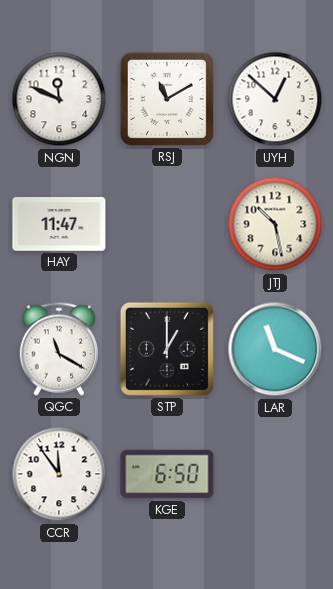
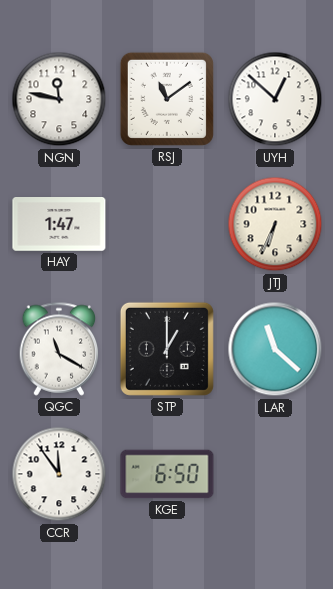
NGN: 11:49 -> 11:47 (59, 99)
RSJ: 11:10 -> 11:09 (167, 99)
HAY: 11:47 -> 1:47 (59, 224)
JTJ: 10:28 -> 6:34 (275, 224)
LAR: 11:19 -> 11:22 (275, 349)
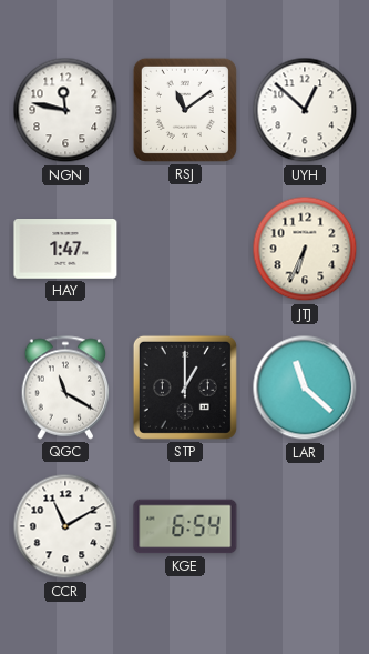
CCR: 11:54 -> 11:10 (65, 526)
KGE: 6:50 -> 6:54 (185, 526)
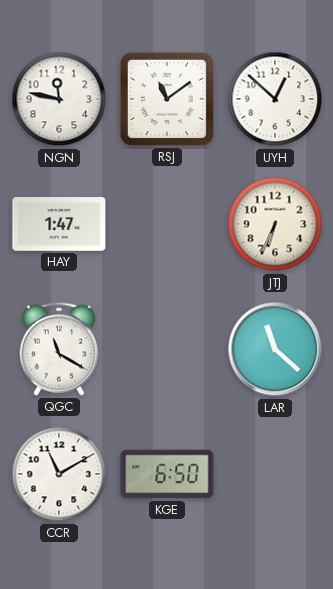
STP: 1:00 -> none (185, 388)
KGE: 6:54 -> 6:50 (167, 474)
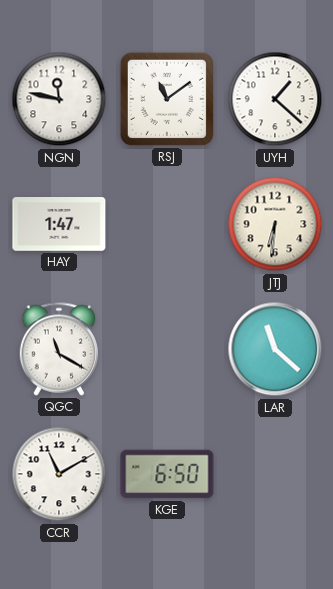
UYH: 12:52 -> 1:22 (275, 99)
JTJ: 6:34 -> 6:31 (275, 224)
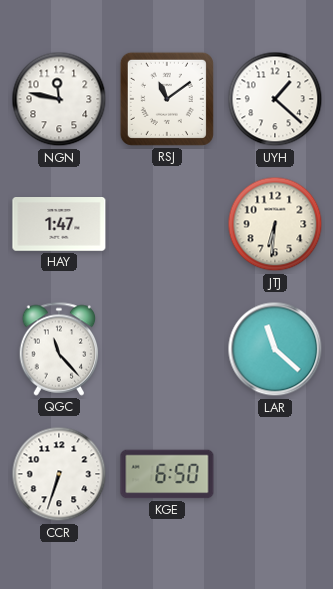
QGC: 11:20 -> 11:23 (59, 349)
CCR: 11:10 -> 6:33 (59, 474)
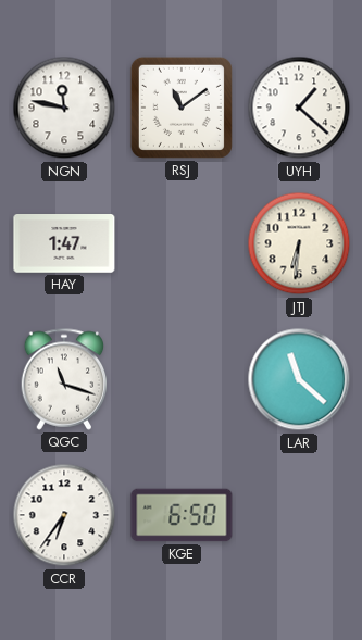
QGC: 11:23 -> 11:18 (64, 379)
CCR: 6:33 -> 6:36 (64, 515)
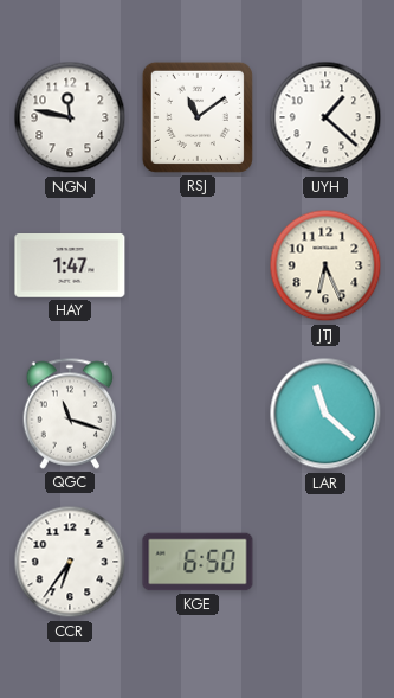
JTJ: 6:31 -> 6:26 (325, 265)
